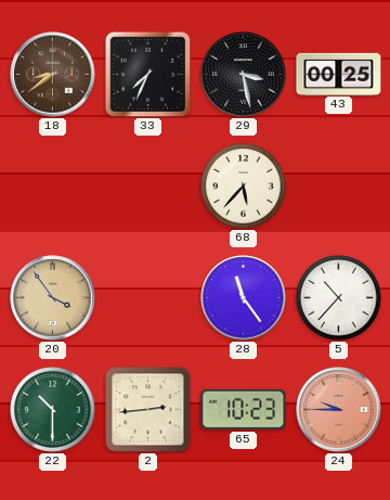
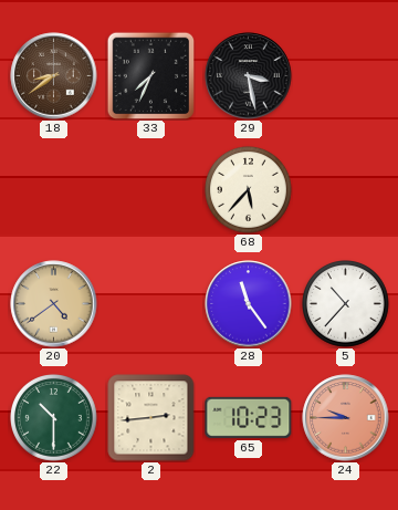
43: 00:25 -> none (339, 74)
20: 3:54 -> 4:39 (54, 304)
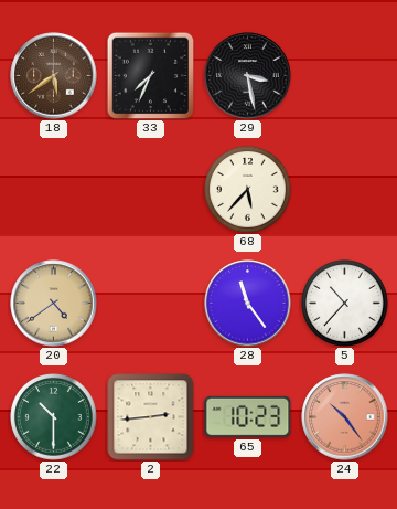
18: 8:39 -> 5:39 (54, 76)
24: 9:45 -> 10:24 (345, 417)
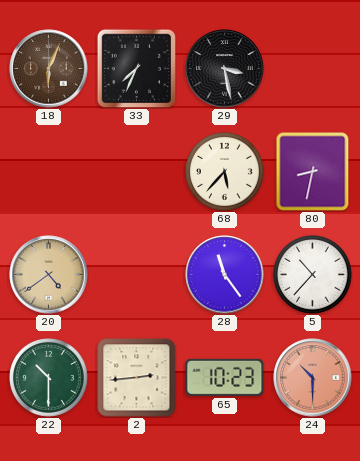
18: 5:39 -> 6:04 (49, 69)
80: none -> 8:32 (313, 172)
24: 10:24 -> 10:30 (313, 378)
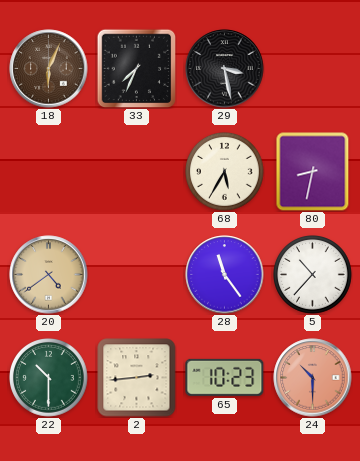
68: 5:37 -> 5:35 (225, 172)
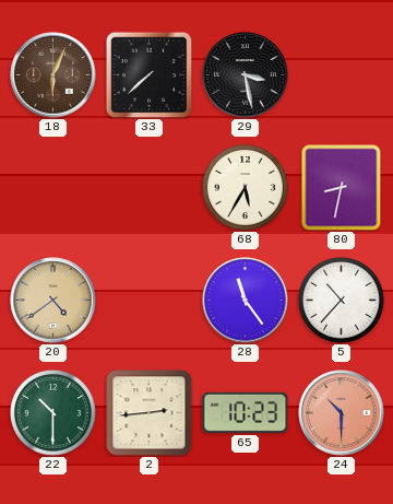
33: 7:34 -> 7:38 (148, 74)
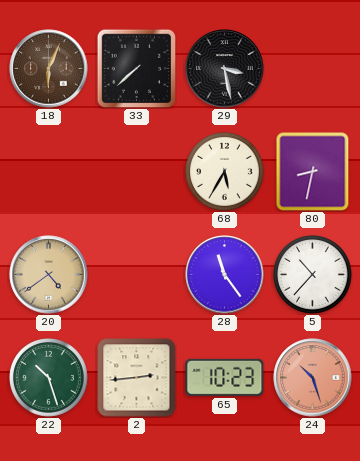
22: 10:30 -> 10:27 (49, 378)
24: 10:30 -> 10:27 (313, 378)
